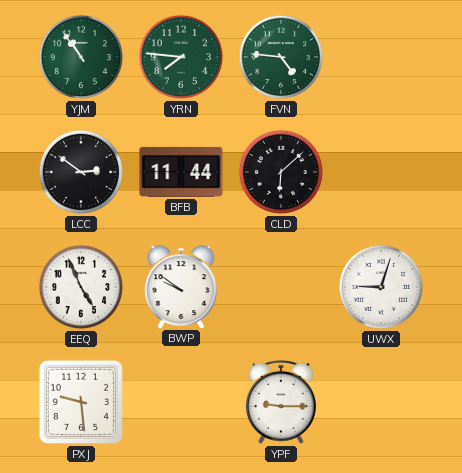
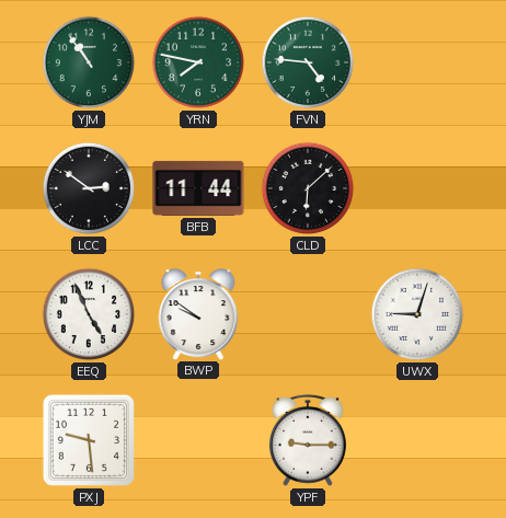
YRN: 7:46 -> 7:47 (198, 62)
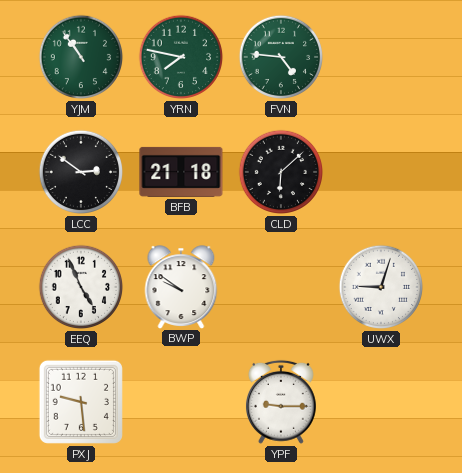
BFB: 11:44 -> 21:18 (181, 172)
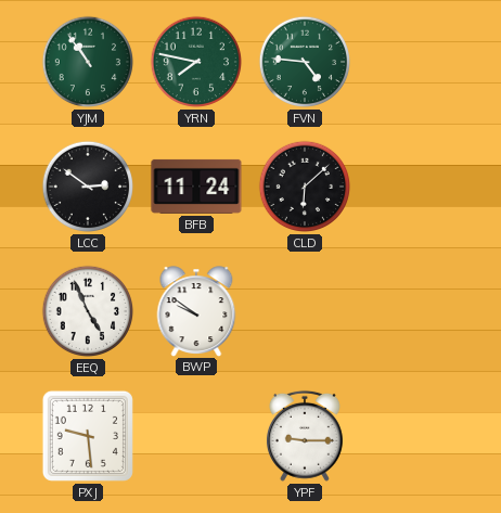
BFB: 21:18 -> 11:24 (196, 187)
UWX: 9:03 -> none (381, 287)
